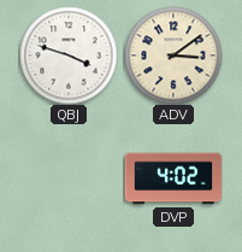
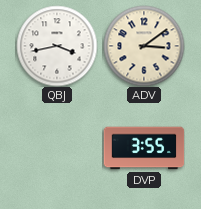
QBJ: 3:48 -> 3:43 (57, 46)
DVP: 4:02 -> 3:55 (144, 148)
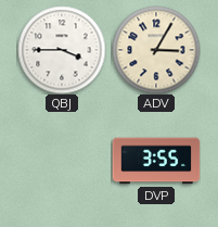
QBJ: 3:43 -> 3:45 (62, 50)
ADV: 3:09 -> 3:05 (156, 50)
